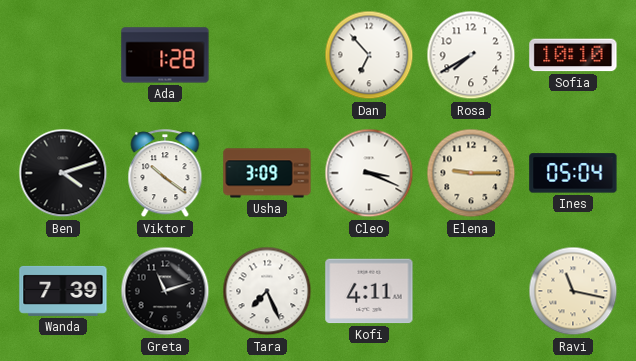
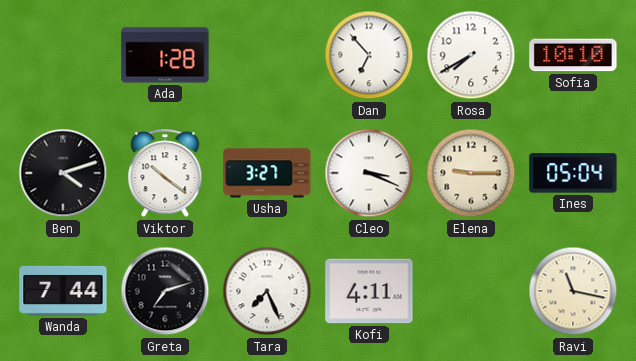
Usha: 3:09 -> 3:27 (267, 173)
Wanda: 7:39 -> 7:44 (63, 291)
Greta: 11:12 -> 7:12 (165, 291)
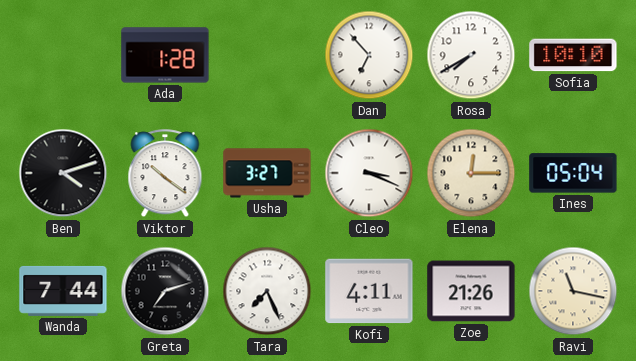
Elena: 9:15 -> 12:15 (471, 173)
Zoe: none -> 21:26 (471, 291)
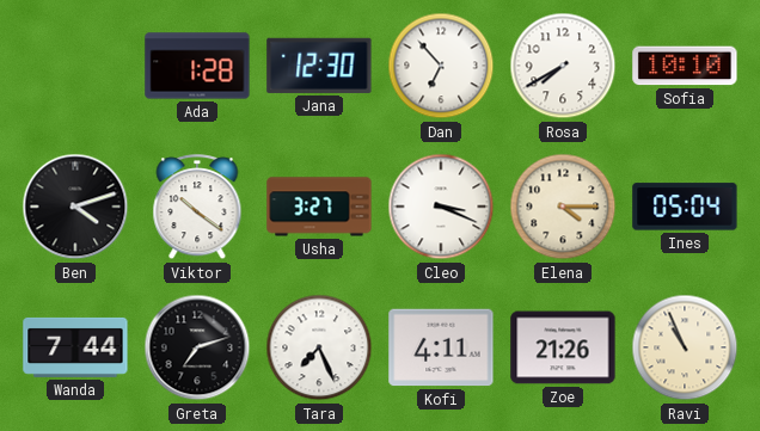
Jana: none -> 12:30 (319, 66)
Elena: 12:15 -> 4:15 (563, 207)
Ravi: 11:17 -> 10:56 (685, 347)
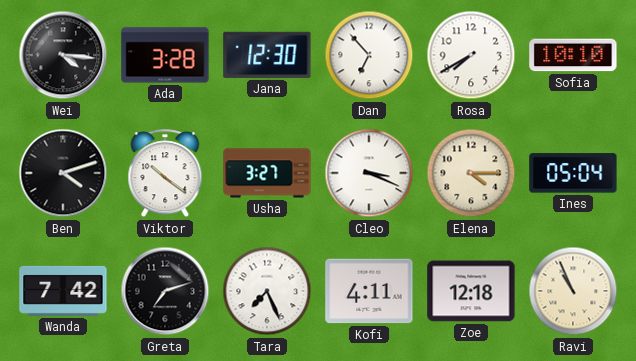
Wei: none -> 4:16 (63, 55)
Ada: 1:28 -> 3:28 (165, 55)
Wanda: 7:44 -> 7:42 (63, 291)
Zoe: 21:26 -> 12:18 (471, 291)
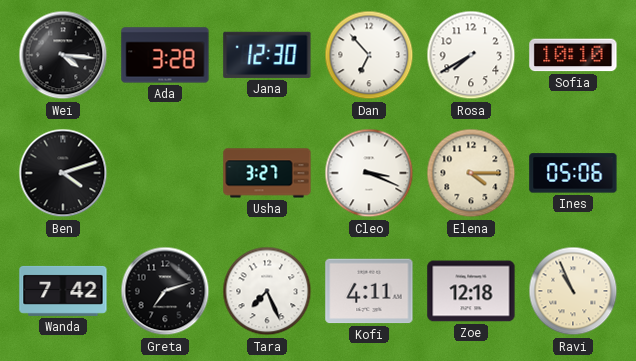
Viktor: 10:21 -> none (165, 174)
Ines: 05:04 -> 05:06 (573, 173)
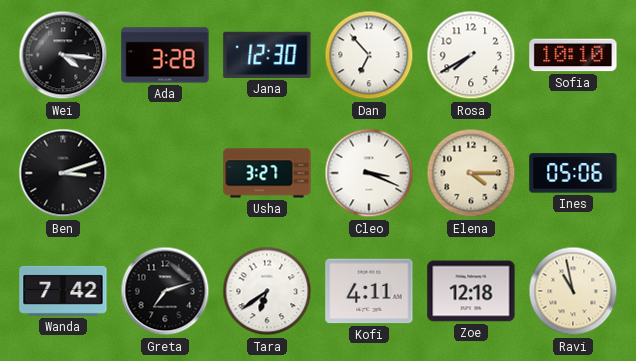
Ben: 4:12 -> 3:12 (63, 173)
Tara: 7:26 -> 6:39 (267, 291)
Ravi: 10:56 -> 10:58 (573, 291)
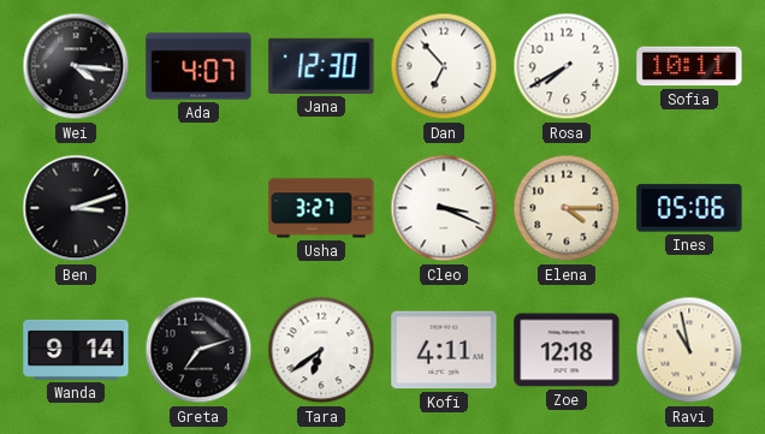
Ada: 3:28 -> 4:07 (198, 66)
Sofia: 10:10 -> 10:11 (689, 66)
Wanda: 7:42 -> 9:14 (76, 350)
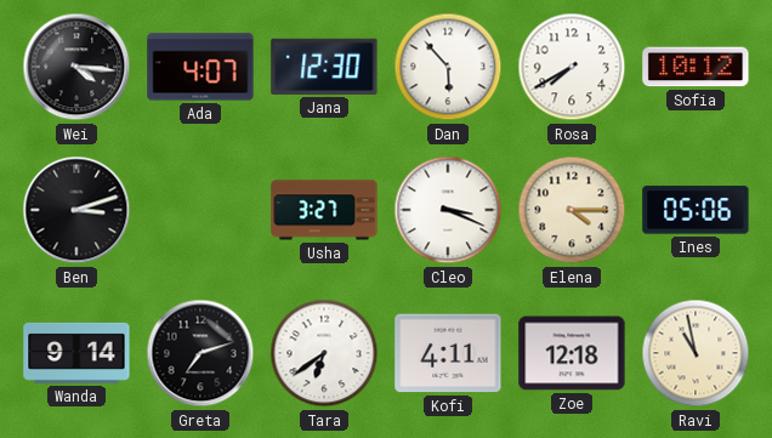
Dan: 6:53 -> 5:53 (448, 67)
Sofia: 10:11 -> 10:12 (696, 67)
